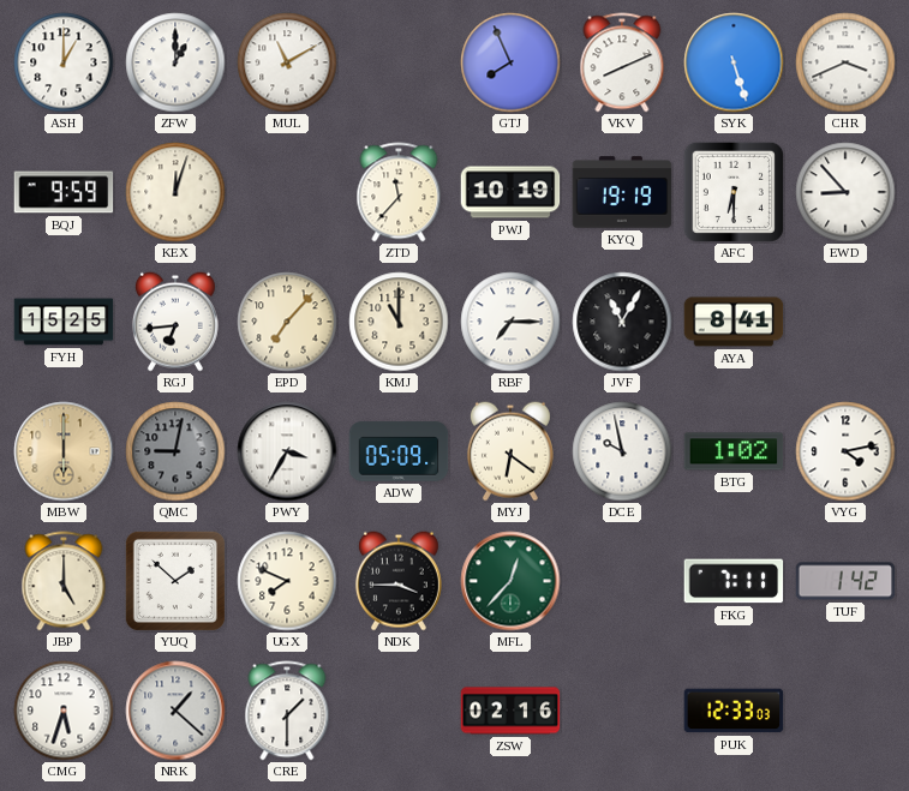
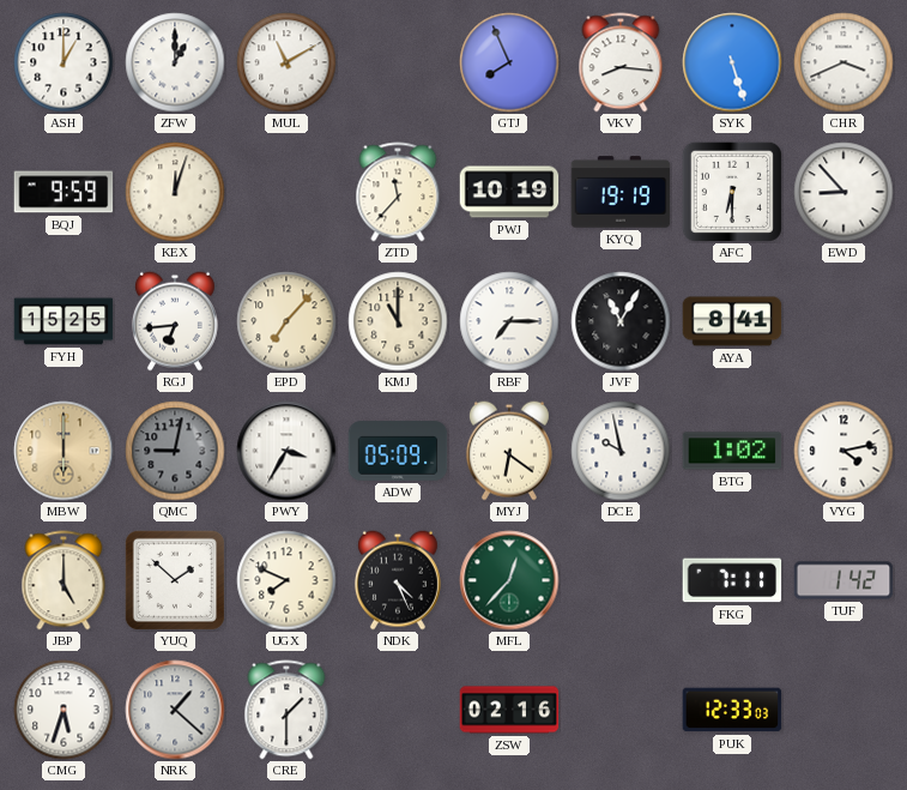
VKV: 8:11 -> 8:16 (621, 62)
NDK: 3:45 -> 4:26 (398, 580)
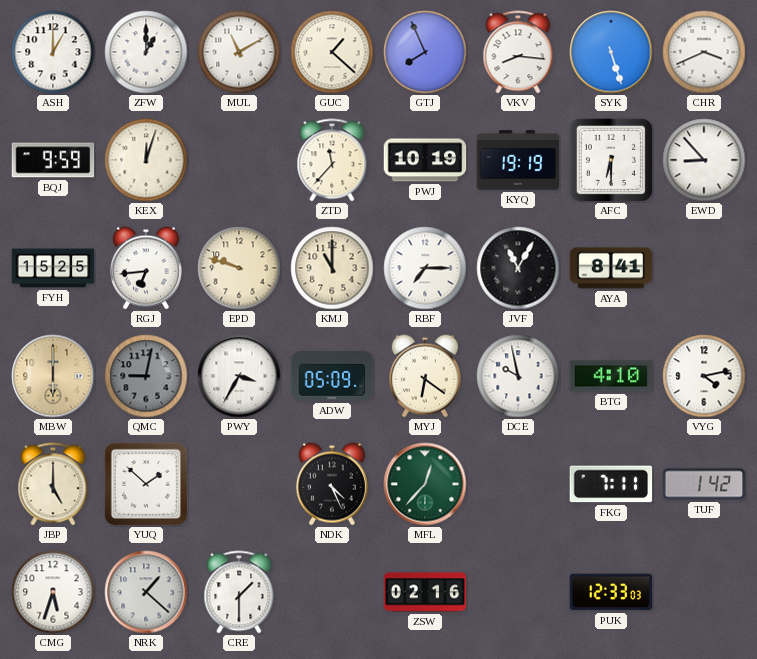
GUC: none -> 1:22 (332, 52)
EPD: 7:07 -> 9:48 (239, 268)
BTG: 1:02 -> 4:10 (611, 376)
UGX: 7:49 -> none (286, 580)
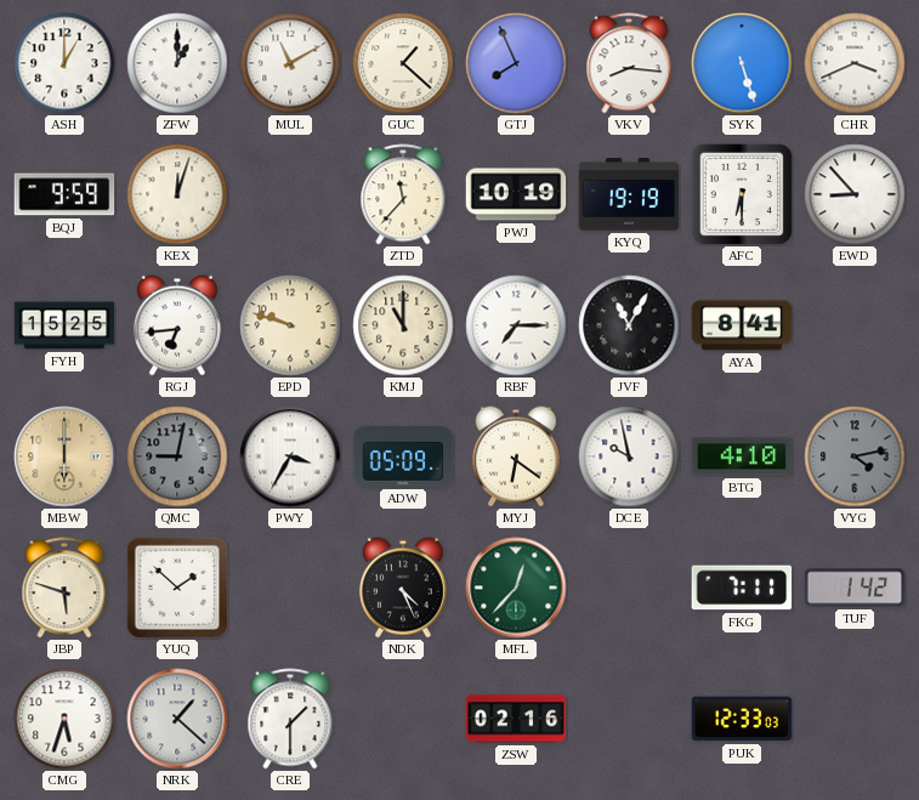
VYG dial: white -> grey (855, 456)
JBP: 5:00 -> 5:48 (64, 588)
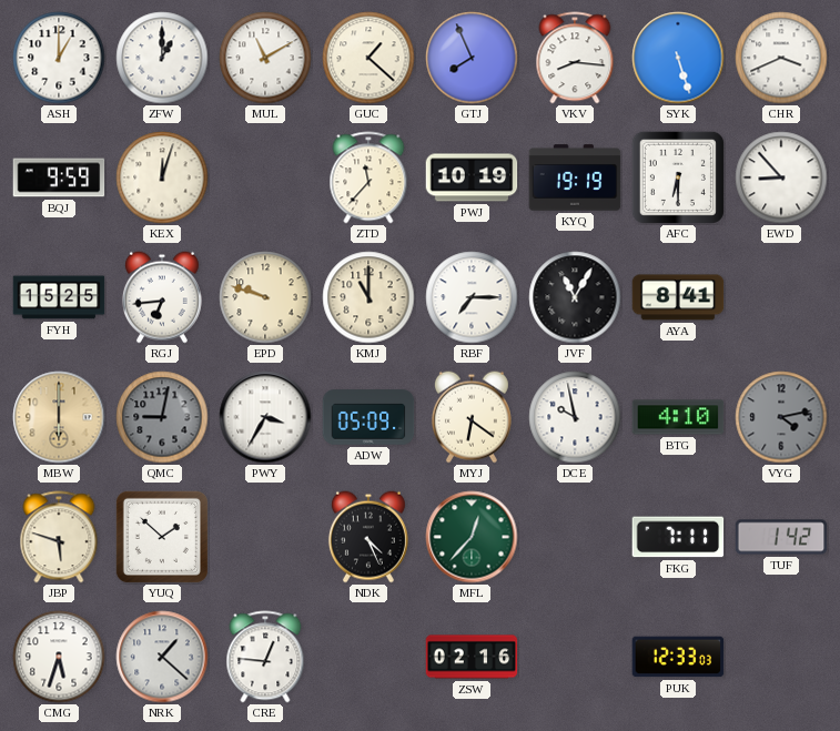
CRE: 1:30 -> 12:46 (265, 657)
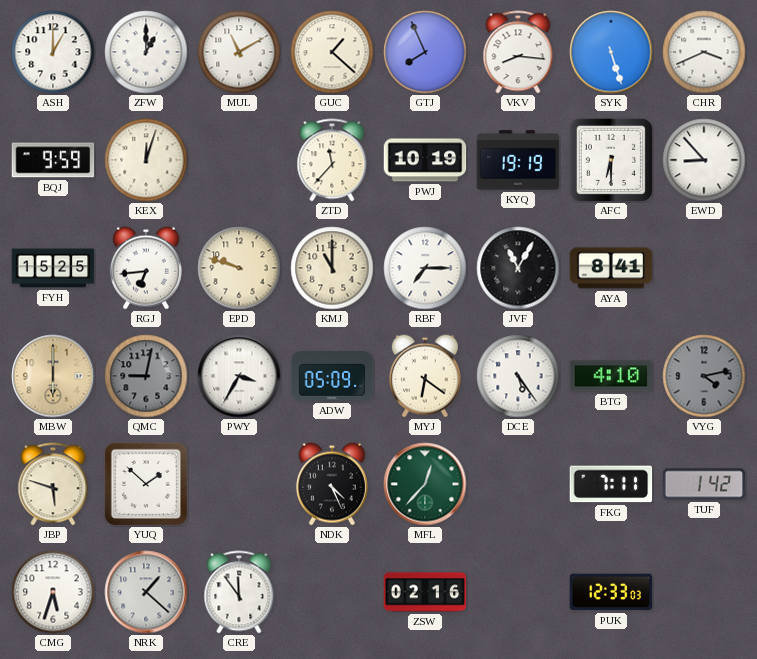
DCE: 9:58 -> 5:24 (518, 376)
CRE: 12:46 -> 11:54 (239, 592)
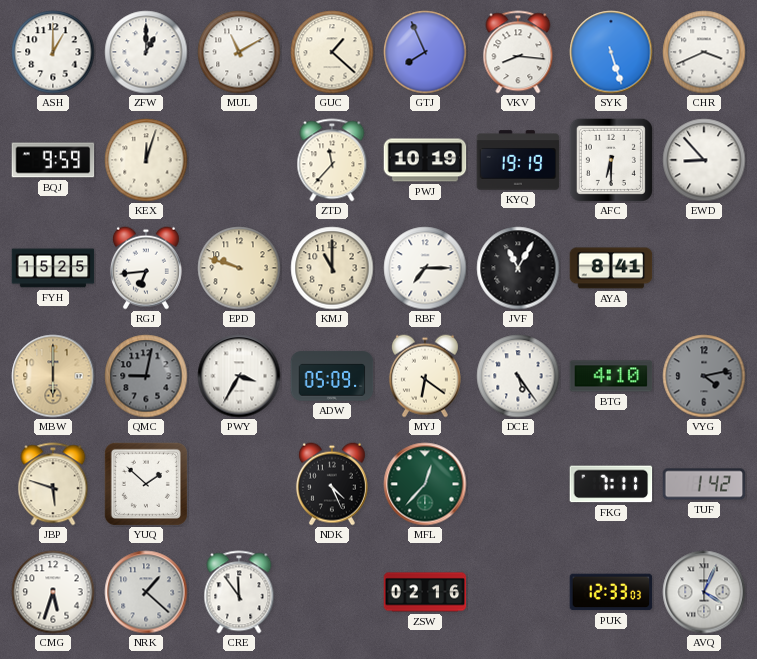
AVQ: none -> 4:04 (704, 592)
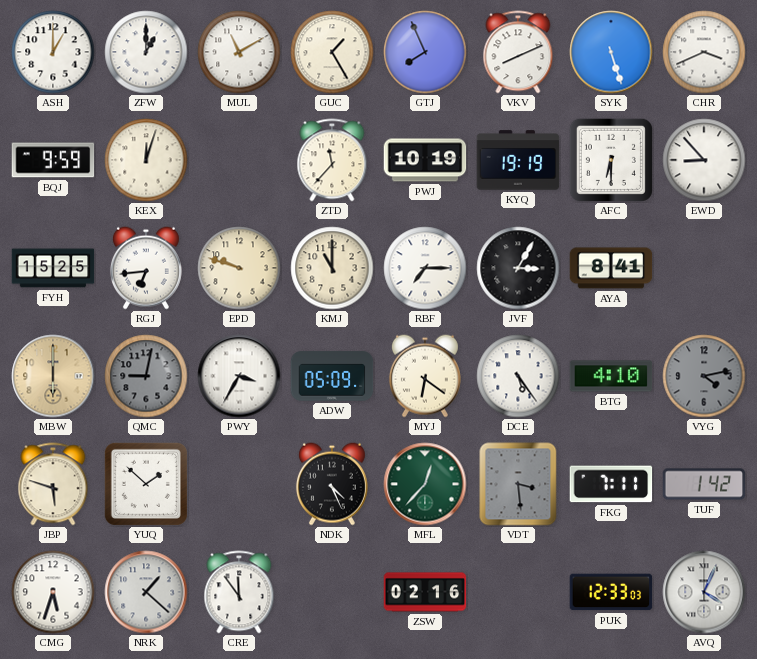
GUC: 1:22 -> 1:25 (332, 52)
VKV: 8:16 -> 8:11 (518, 52)
JVF: 11:05 -> 3:05 (518, 268)
VDT: none -> 3:29 (518, 484)
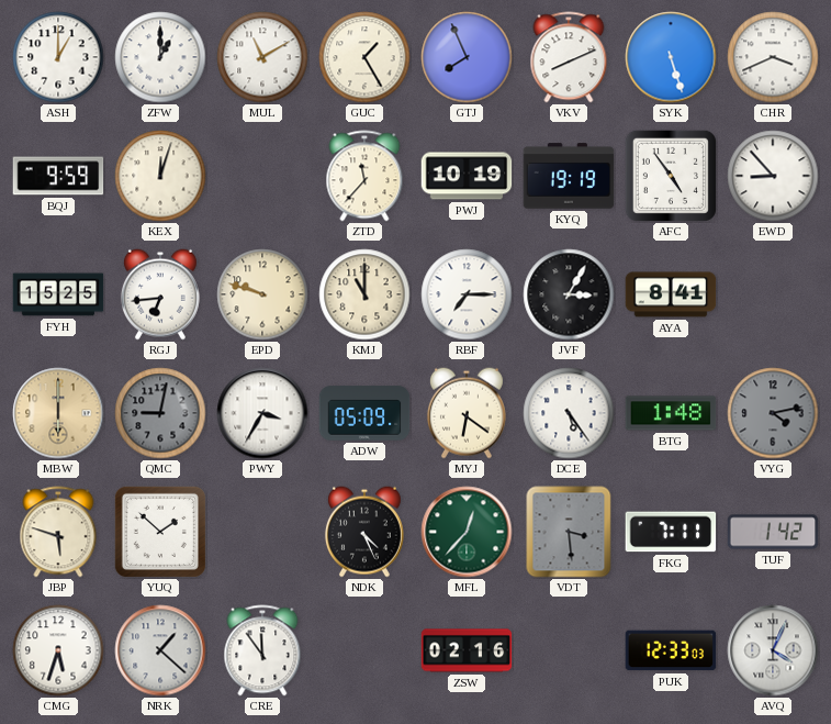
AFC: 6:30 -> 4:54 (671, 176)
BTG: 4:10 -> 1:48 (671, 413)
